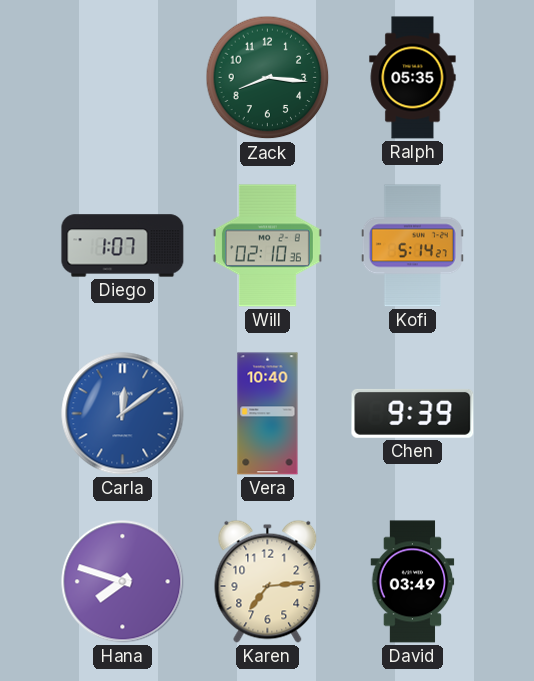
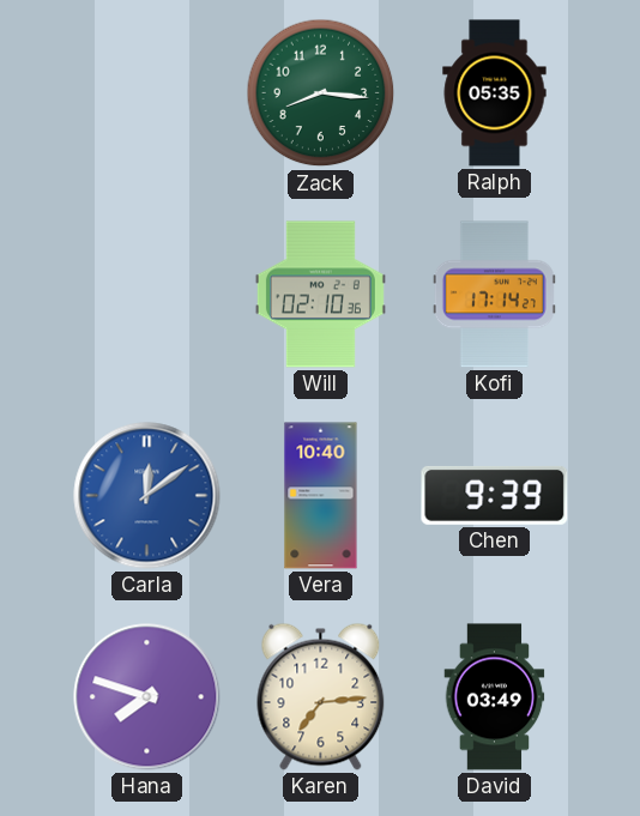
Diego: 1:07 -> none (123, 246)
Kofi: 5:14 -> 17:14 (494, 295)
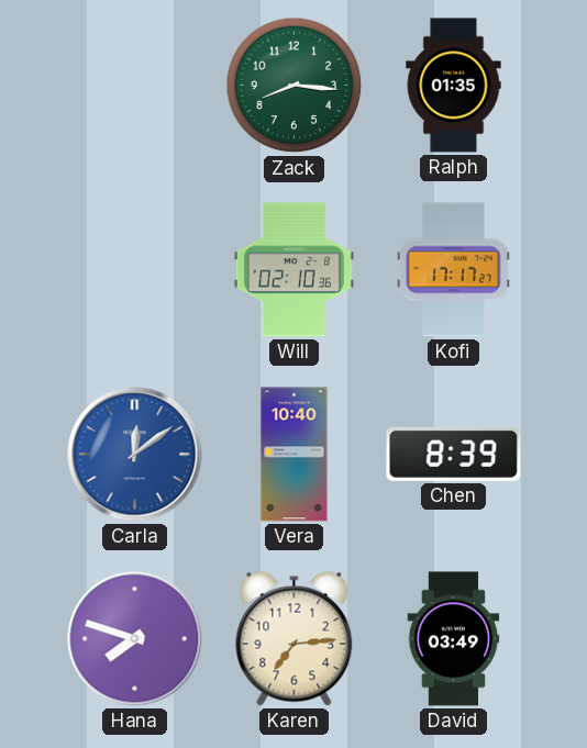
Ralph: 05:35 -> 01:35 (454, 86)
Kofi: 17:14 -> 17:17 (453, 270)
Chen: 9:39 -> 8:39 (454, 454)
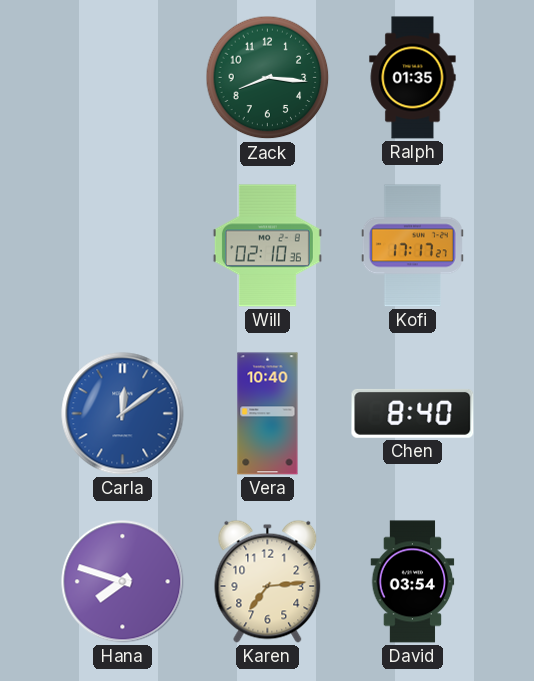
Chen: 8:39 -> 8:40 (413, 413)
David: 03:49 -> 03:54 (413, 582)
